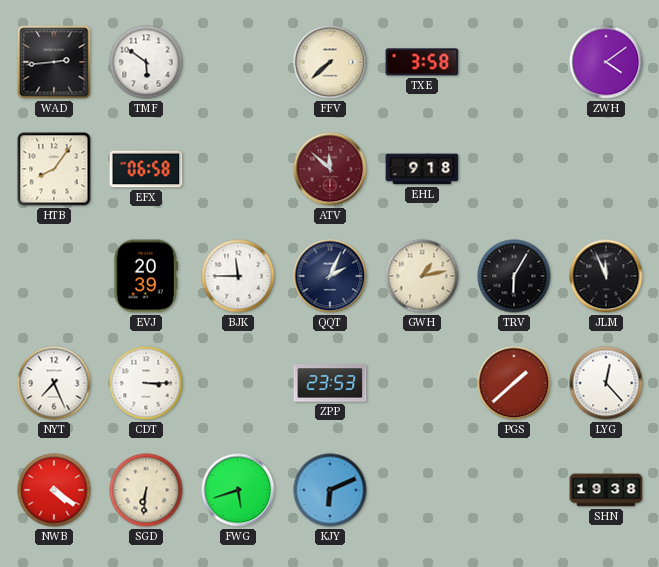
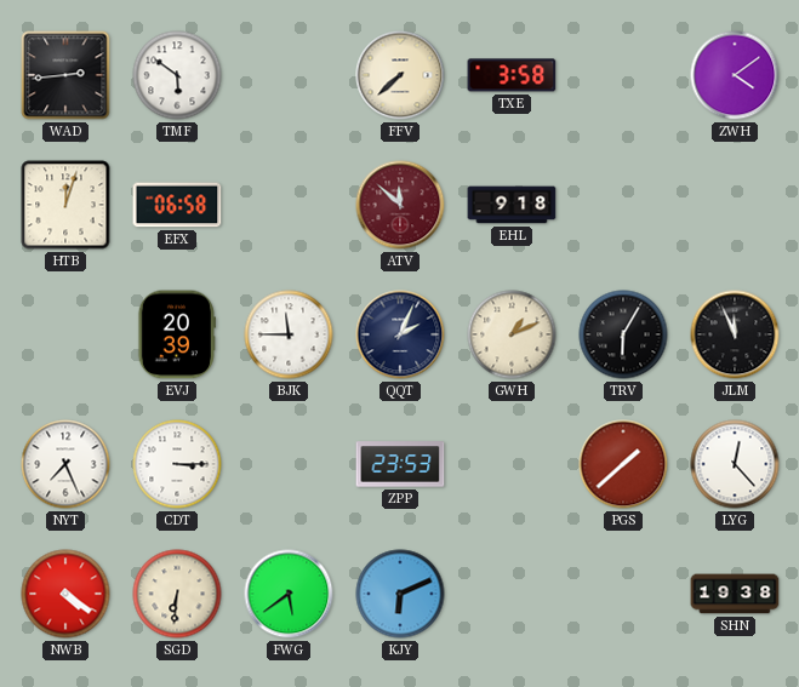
HTB: 8:06 -> 12:03 (65, 205)
GWH: 1:13 -> 1:11 (512, 334)
FWG: 5:42 -> 5:39 (289, 594)
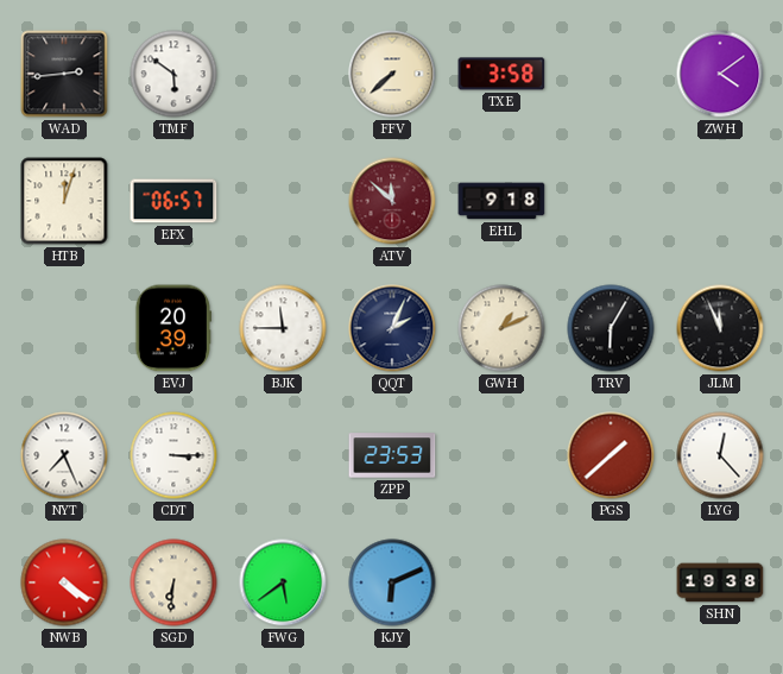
EFX: 06:58 -> 06:57 (173, 201)
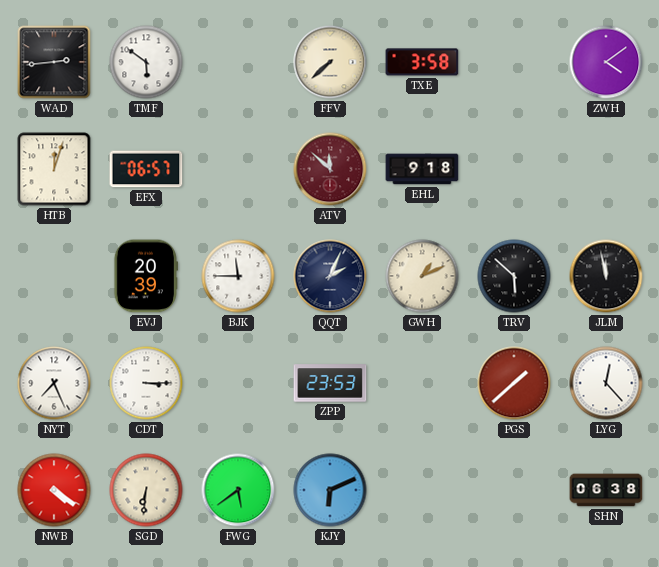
TRV: 6:05 -> 5:52 (514, 276)
JLM: 11:56 -> 11:58 (606, 276)
SHN: 19:38 -> 06:38 (606, 490)
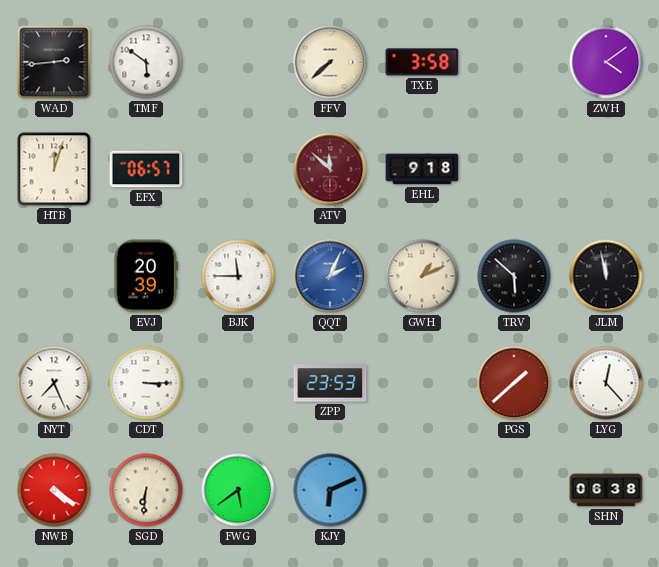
QQT dial: navy -> blue (330, 276)
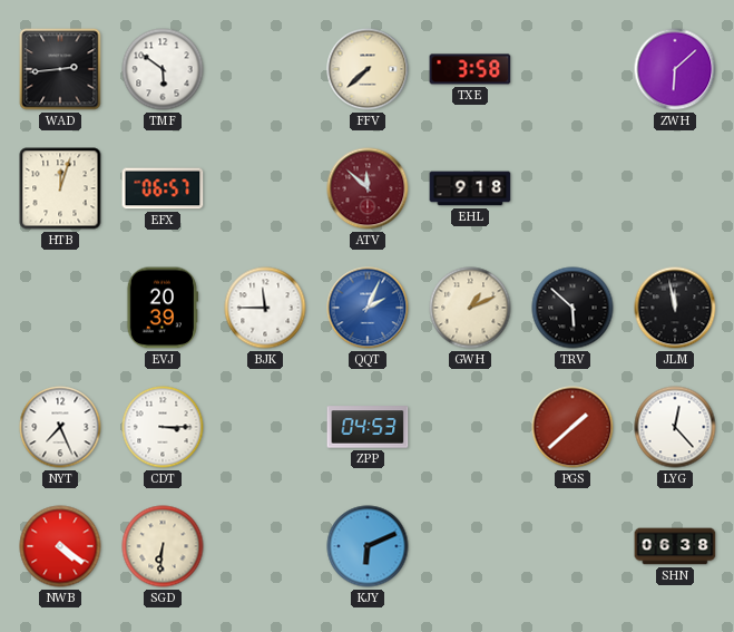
ZWH: 4:09 -> 6:08 (675, 69)
ZPP: 23:53 -> 04:53 (368, 427)
FWG: 5:39 -> none (238, 490)
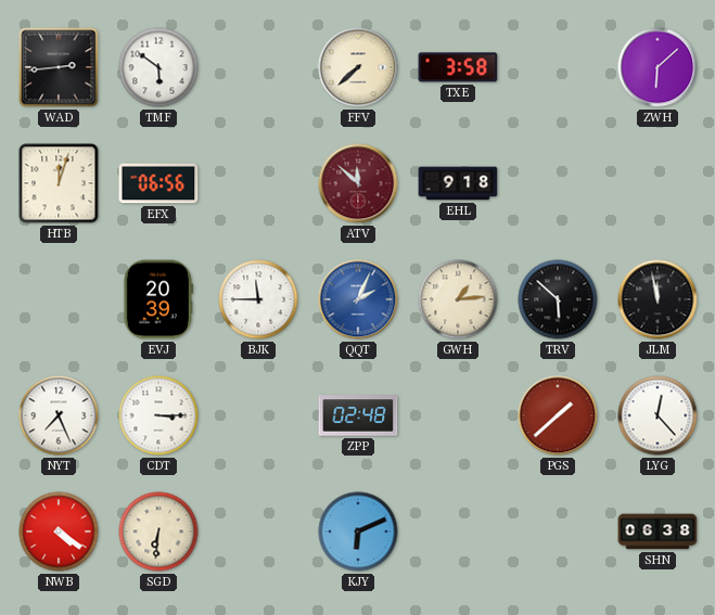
EFX: 06:57 -> 06:56 (158, 183)
GWH: 1:11 -> 1:14 (458, 299)
ZPP: 04:53 -> 02:48 (358, 415)
